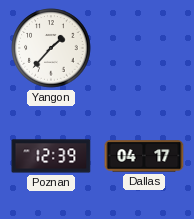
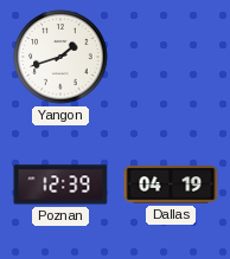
Yangon: 1:37 -> 1:42 (60, 57)
Dallas: 04:17 -> 04:19 (171, 184)
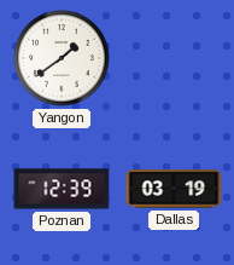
Yangon: 1:42 -> 1:39 (62, 58)
Dallas: 04:19 -> 03:19 (174, 189)
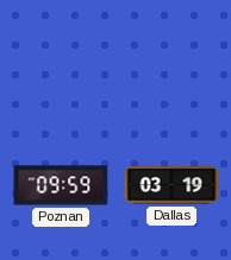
Yangon: 1:39 -> none (62, 58)
Poznan: 12:39 -> 09:59 (61, 185)
